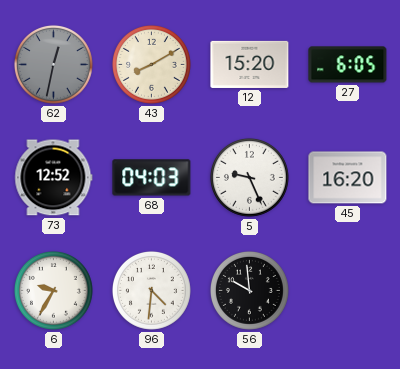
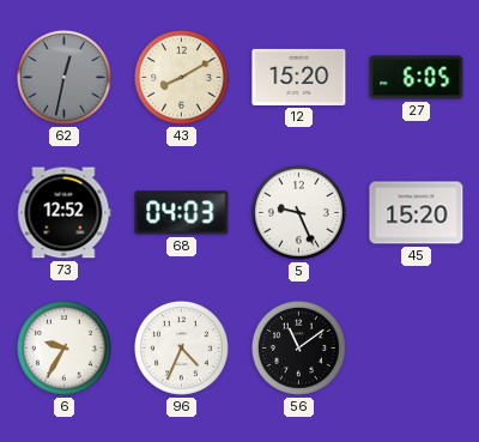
45: 16:20 -> 15:20 (417, 213)
96: 4:31 -> 4:34 (181, 347)
56: 9:59 -> 11:09 (298, 347)
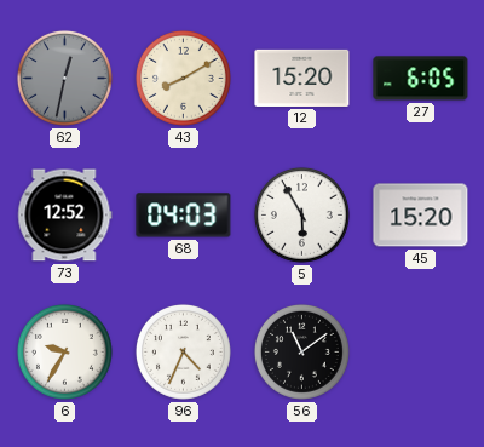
5: 9:26 -> 5:55 (301, 214)
